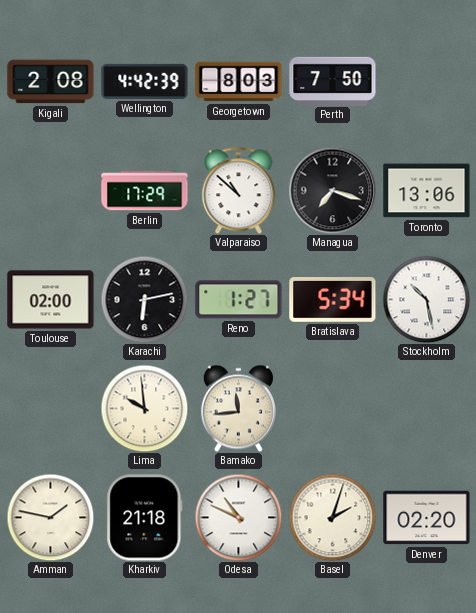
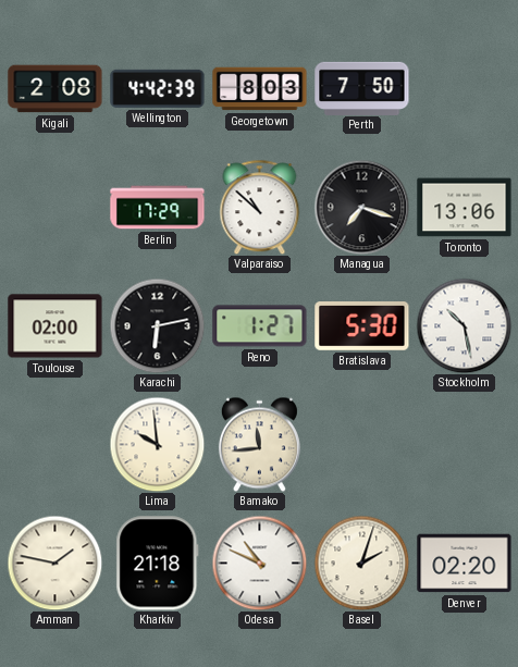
Bratislava: 5:34 -> 5:30 (362, 326)
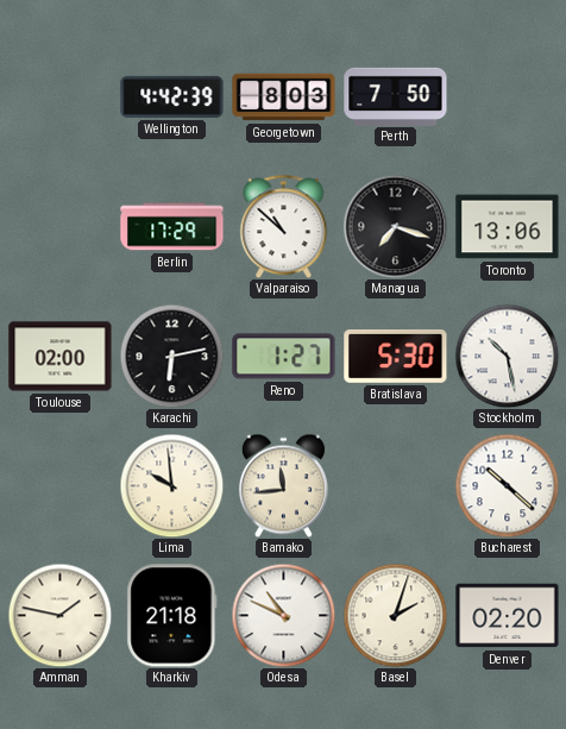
Kigali: 2:08 -> none (55, 89)
Bucharest: none -> 10:22 (507, 485)
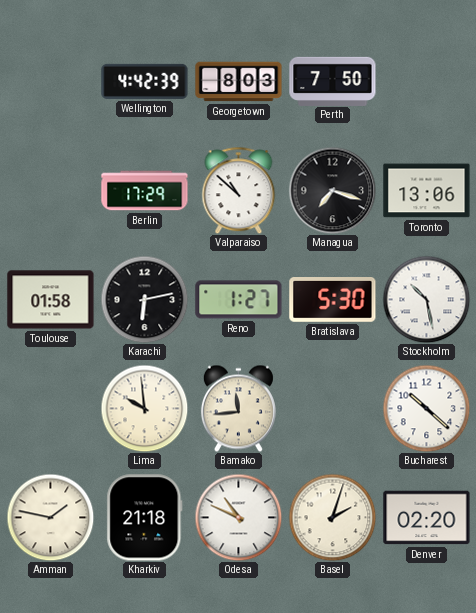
Toulouse: 02:00 -> 01:58 (51, 300)
